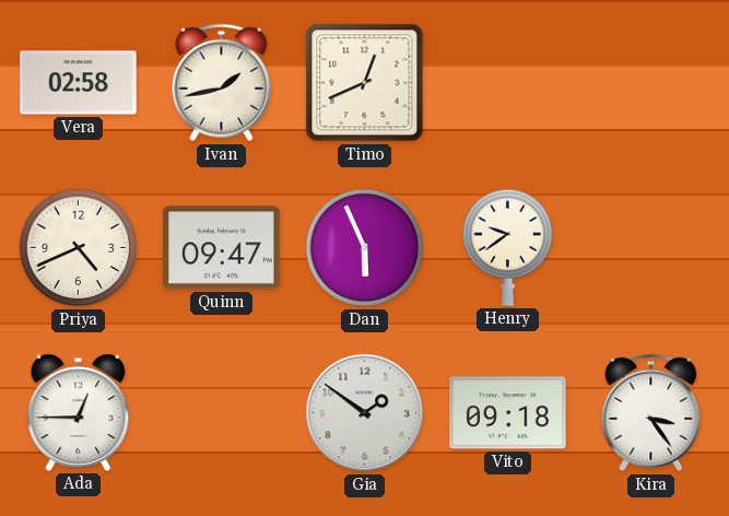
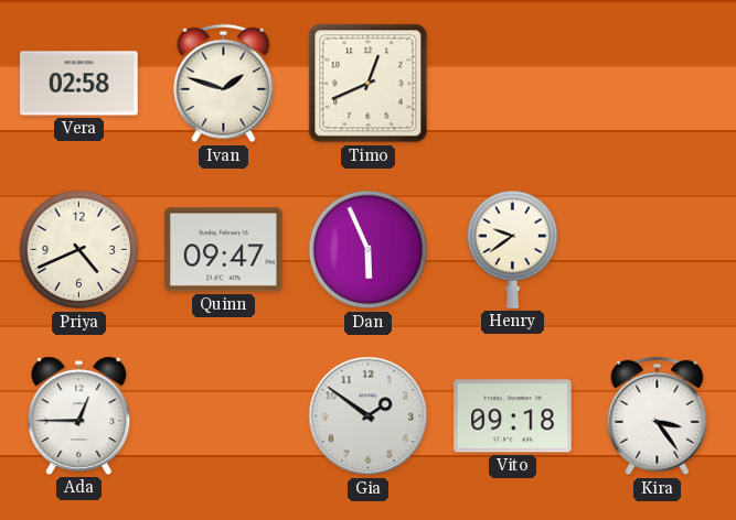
Ivan: 1:43 -> 1:48 (224, 84)
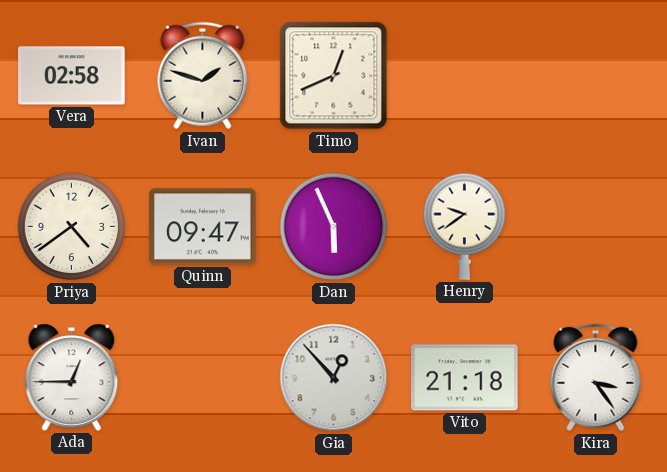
Priya: 4:41 -> 4:39 (72, 227)
Gia: 1:51 -> 12:53 (334, 378)
Vito: 09:18 -> 21:18 (465, 378)
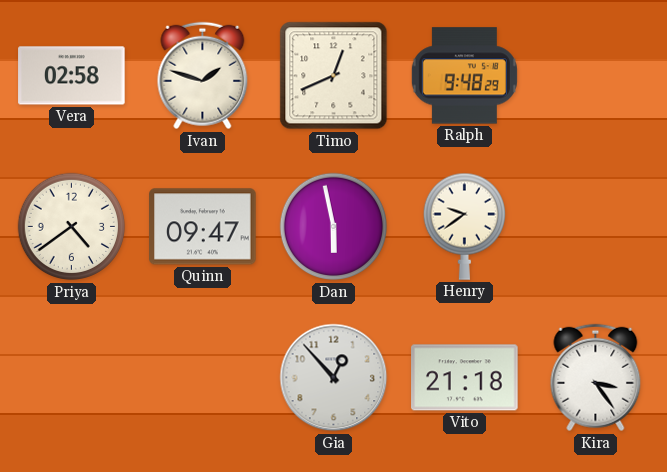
Ralph: none -> 9:48 (464, 76)
Dan: 5:56 -> 5:58 (334, 227)
Ada: 12:45 -> none (72, 377)
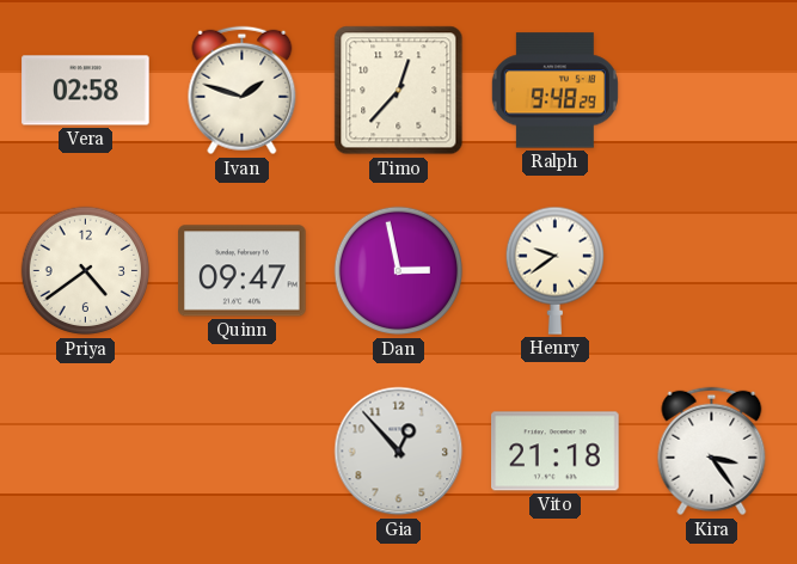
Timo: 12:41 -> 12:37 (399, 91)
Dan: 5:58 -> 2:58 (399, 271)
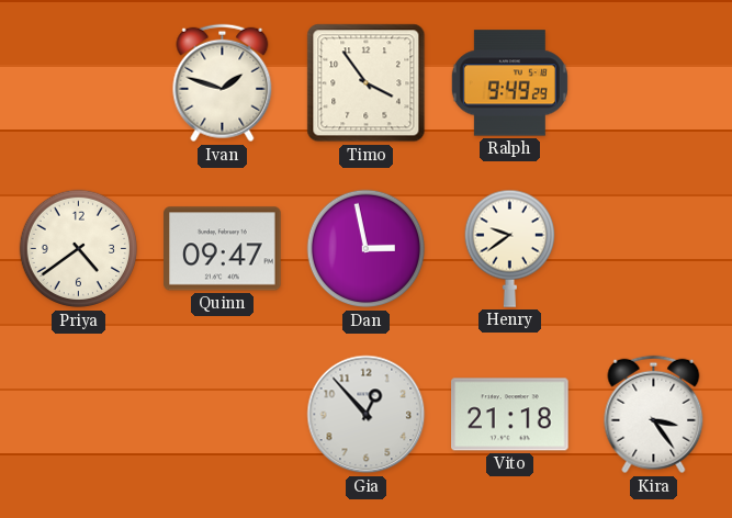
Vera: 02:58 -> none (86, 91)
Timo: 12:37 -> 3:54 (367, 83)
Ralph: 9:48 -> 9:49 (509, 83)
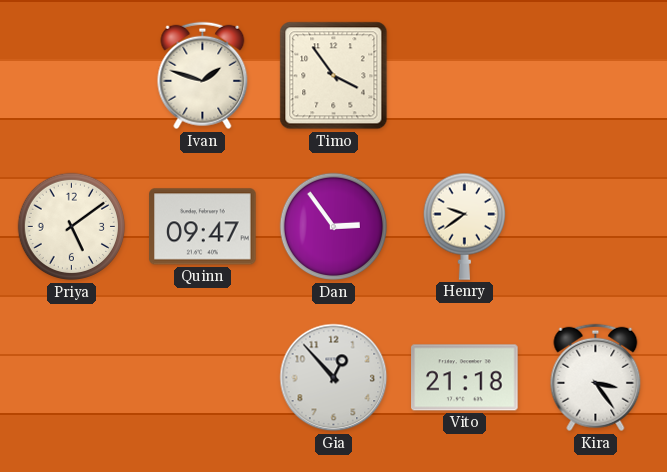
Ralph: 9:49 -> none (509, 83)
Priya: 4:39 -> 5:09 (72, 227)
Dan: 2:58 -> 2:54 (334, 227)
